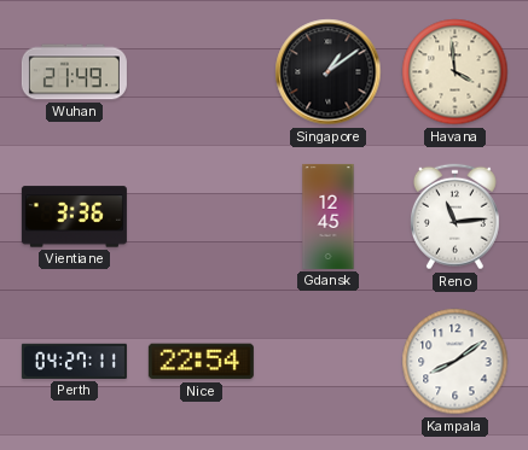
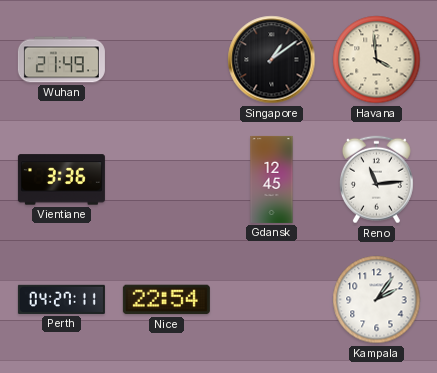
Kampala: 8:09 -> 2:06 (377, 300)
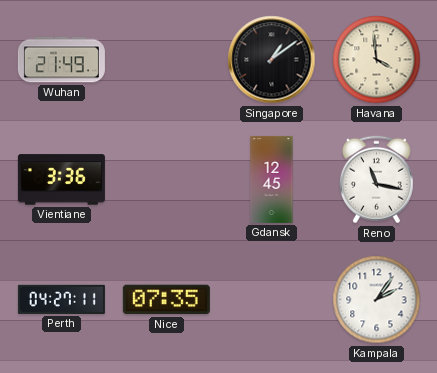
Reno: 11:14 -> 11:17 (376, 180)
Nice: 22:54 -> 07:35 (166, 300)
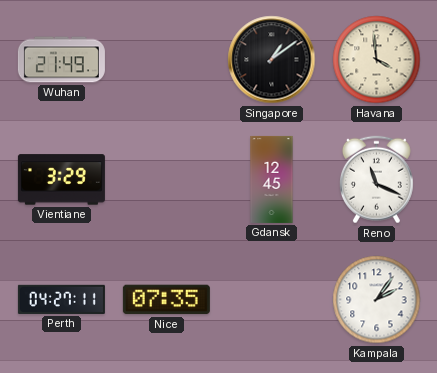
Vientiane: 3:36 -> 3:29 (61, 180)
Reno: 11:17 -> 11:19 (376, 180)
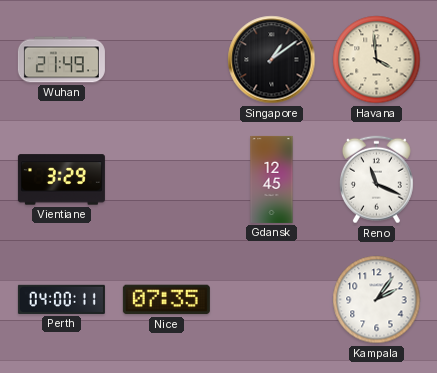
Perth: 04:27 -> 04:00 (61, 299)
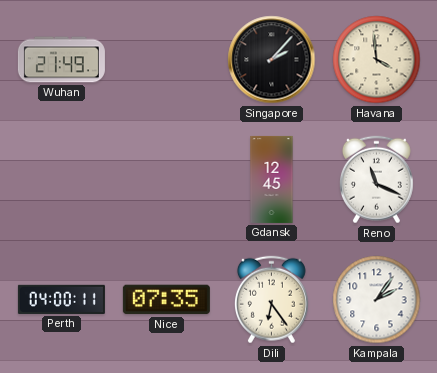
Singapore: 1:09 -> 2:07 (272, 60)
Vientiane: 3:29 -> none (61, 180)
Dili: none -> 6:24 (271, 300)
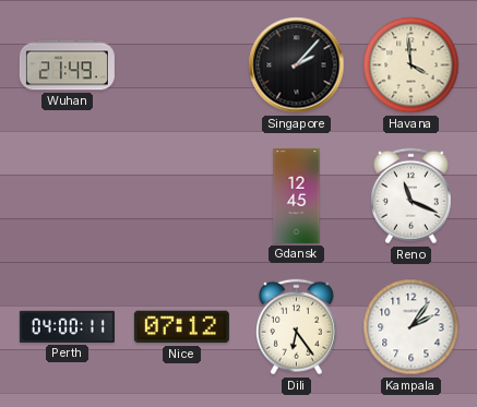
Nice: 07:35 -> 07:12 (181, 327)
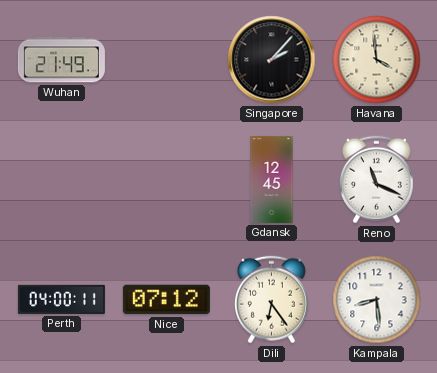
Kampala: 2:06 -> 8:29 (377, 300)
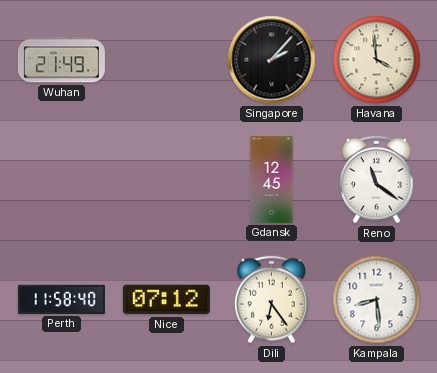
Reno: 11:19 -> 11:21 (376, 180)
Perth: 04:00 -> 11:58 (61, 299)
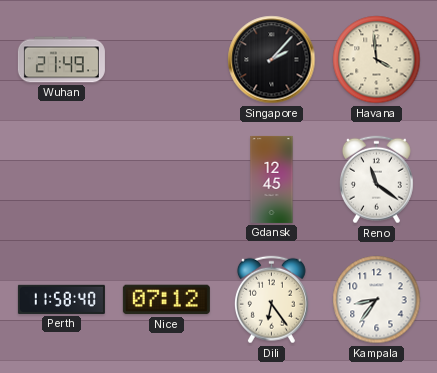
Kampala: 8:29 -> 8:36 (377, 300)
